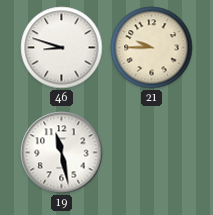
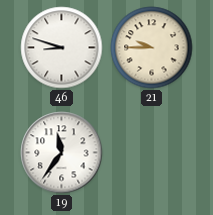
19: 11:28 -> 11:36 (62, 153)
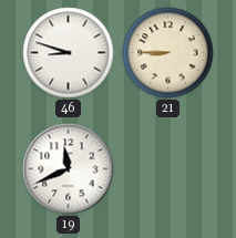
21: 9:45 -> 8:45 (168, 53)
19: 11:36 -> 11:41 (69, 169)
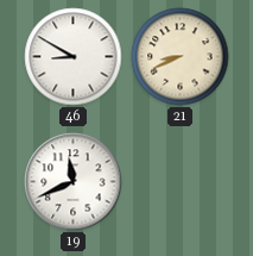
46: 8:48 -> 8:50 (74, 57)
21: 8:45 -> 8:41 (181, 57)
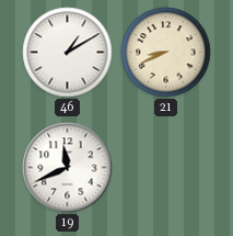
46: 8:50 -> 1:10 (68, 53)
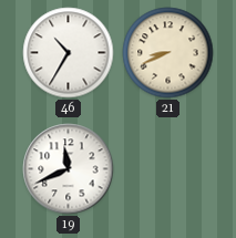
46: 1:10 -> 10:35 (69, 53)
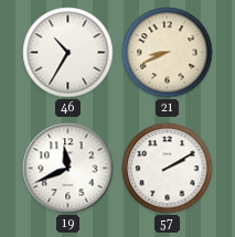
57: none -> 2:10 (168, 169)
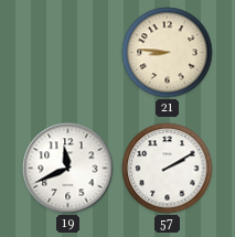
46: 10:35 -> none (68, 53)
21: 8:41 -> 8:46 (168, 53)
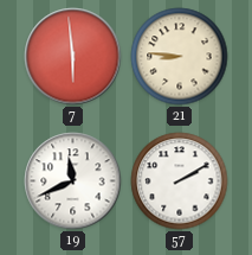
7: none -> 5:59 (73, 57)
